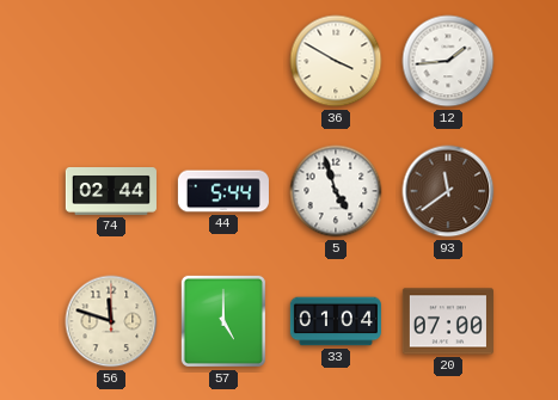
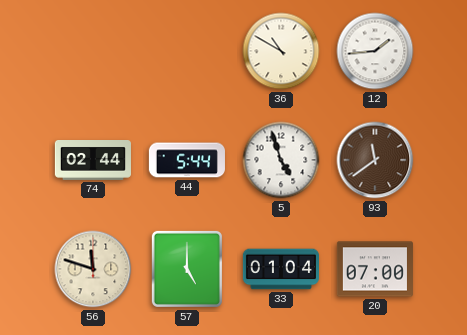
36: 3:50 -> 10:50 (281, 51)
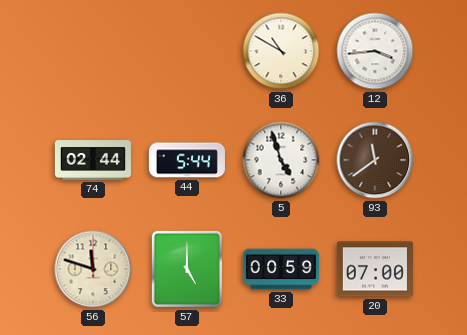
12: 1:44 -> 3:44 (375, 51)
33: 01:04 -> 00:59 (281, 269)
